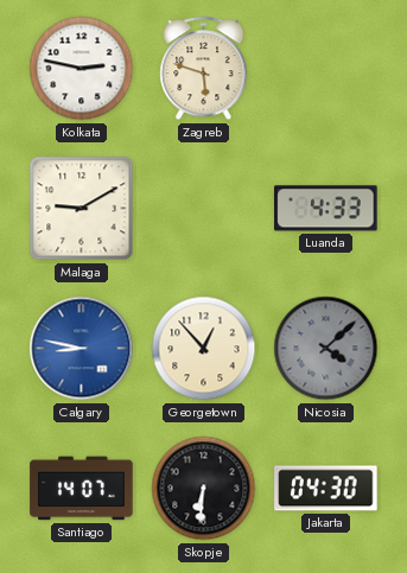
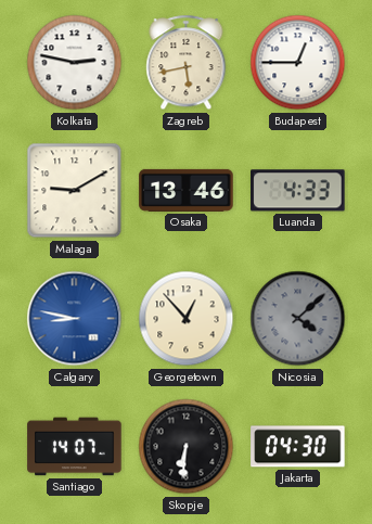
Zagreb: 5:48 -> 5:43 (187, 63)
Budapest: none -> 12:45 (298, 63)
Osaka: none -> 13:46 (187, 190)
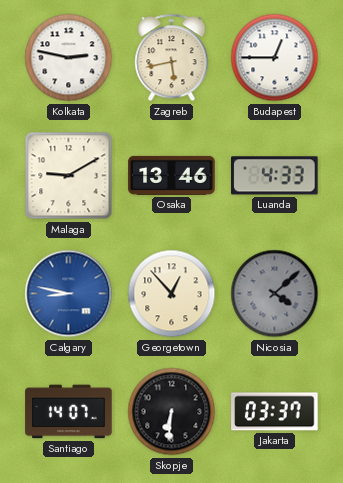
Jakarta: 04:30 -> 03:37 (275, 412)
